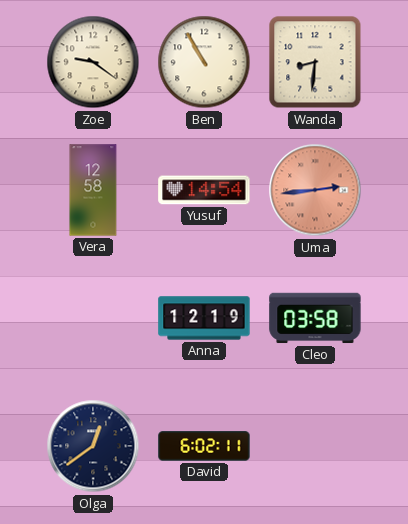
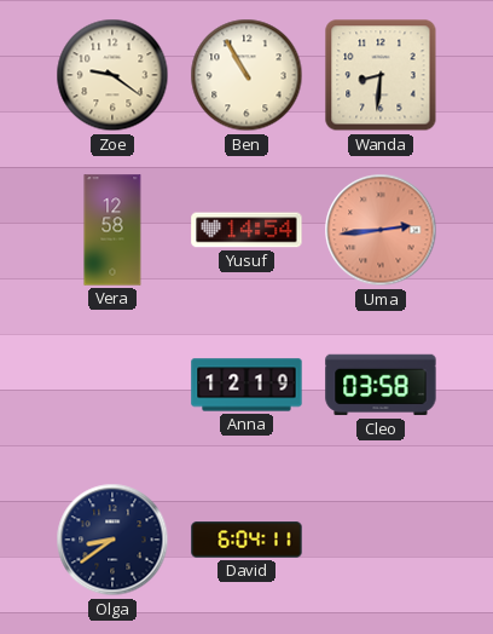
Olga: 12:39 -> 8:39 (112, 540)
David: 6:02 -> 6:04 (246, 540)
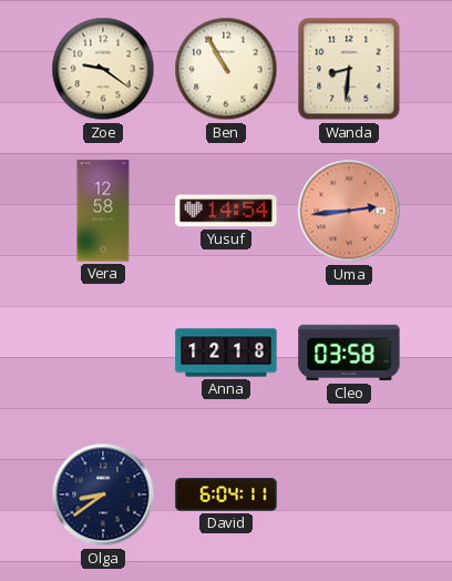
Anna: 12:19 -> 12:18 (226, 353)
